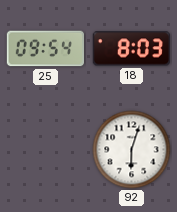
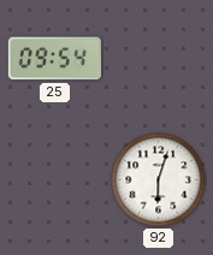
18: 8:03 -> none (131, 49)
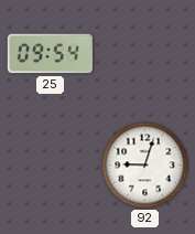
92: 6:03 -> 9:03 (145, 166)
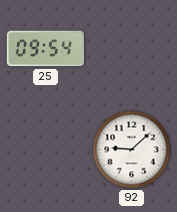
92: 9:03 -> 9:08 (132, 150)
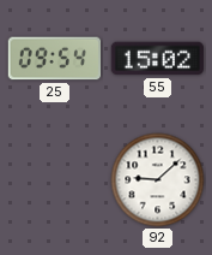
55: none -> 15:02 (157, 59)
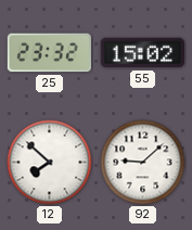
25: 09:54 -> 23:32 (49, 53)
12: none -> 7:52 (50, 163)
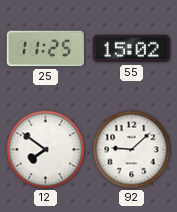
25: 23:32 -> 11:25 (45, 49)
12: 7:52 -> 7:51 (46, 150)
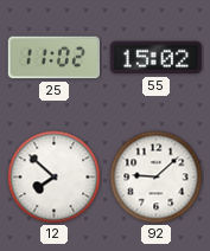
25: 11:25 -> 11:02 (53, 58)
12: 7:51 -> 7:52 (55, 178)
